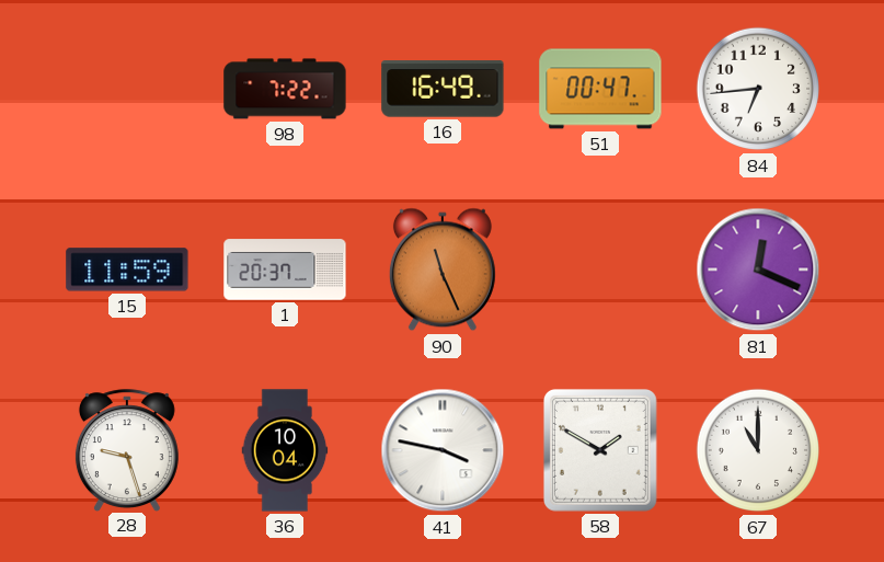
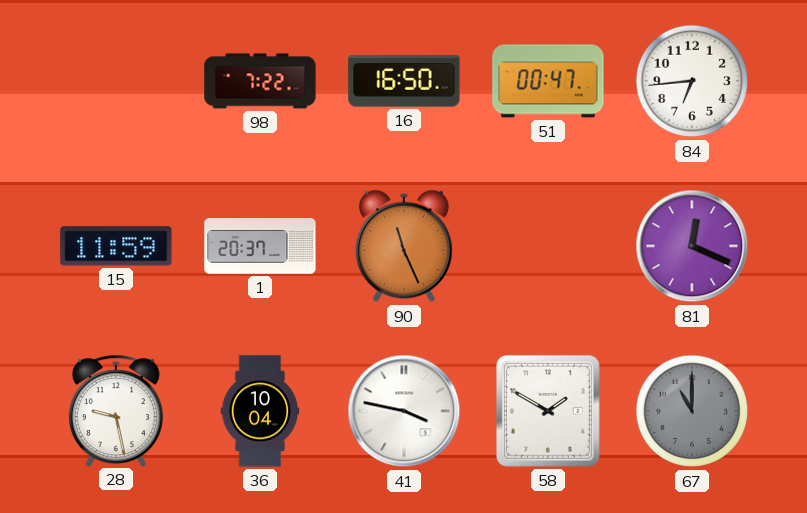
16: 16:49 -> 16:50 (404, 81)
28: 9:27 -> 9:28 (116, 411)
67 dial: white -> grey (692, 411)
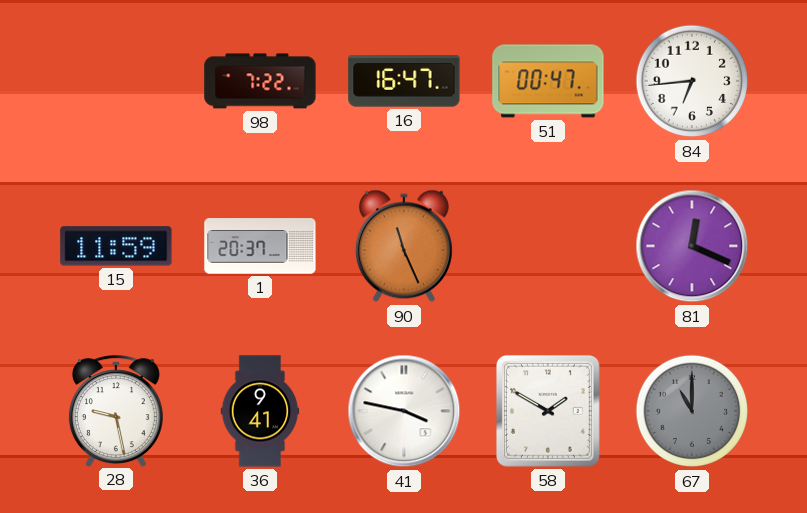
16: 16:50 -> 16:47 (404, 81)
36: 10:04 -> 9:41 (260, 411)
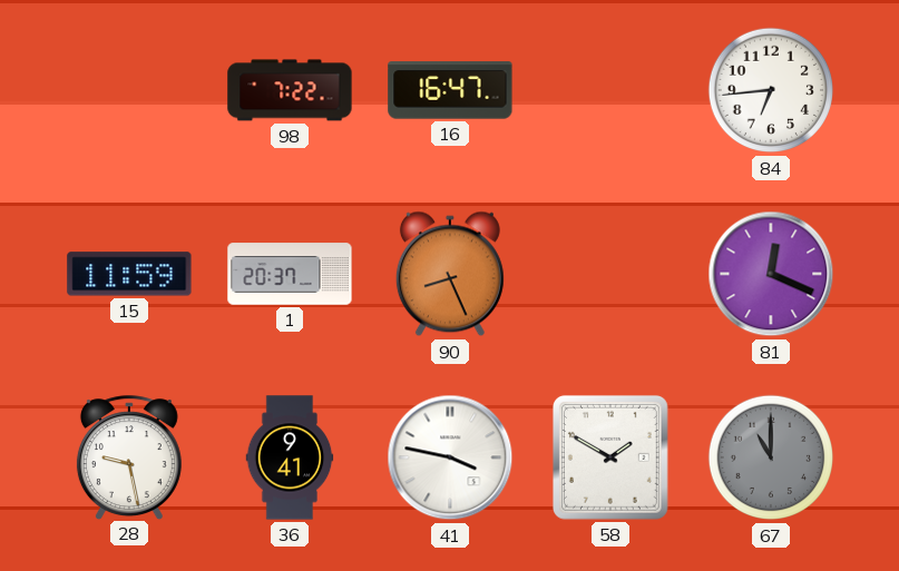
51: 00:47 -> none (548, 81)
90: 11:26 -> 8:26 (450, 274)
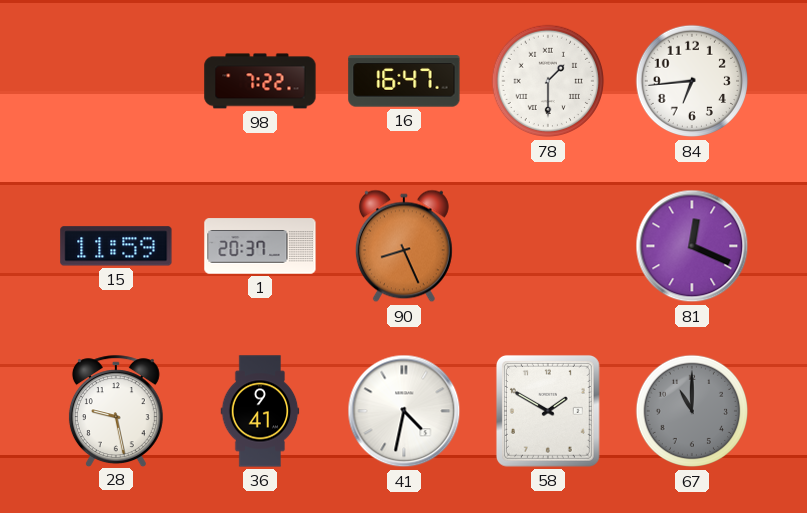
78: none -> 1:30 (548, 81)
41: 3:47 -> 4:32 (404, 411)
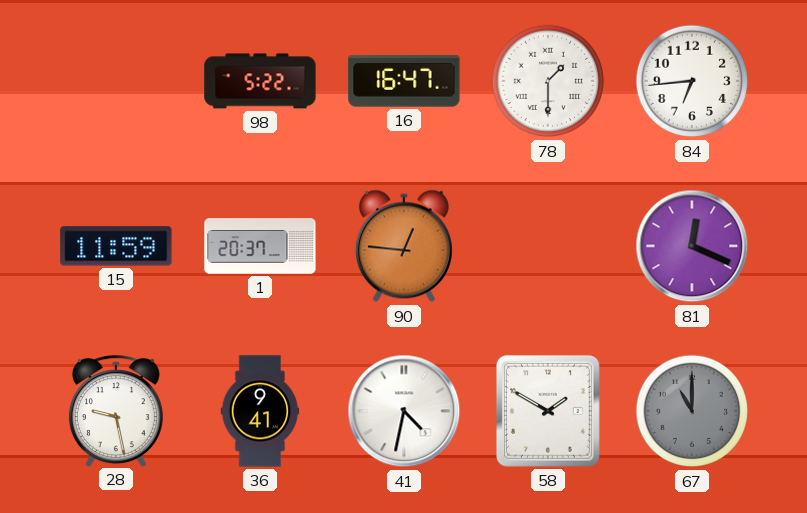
98: 7:22 -> 5:22 (260, 81)
90: 8:26 -> 12:46 (404, 246)
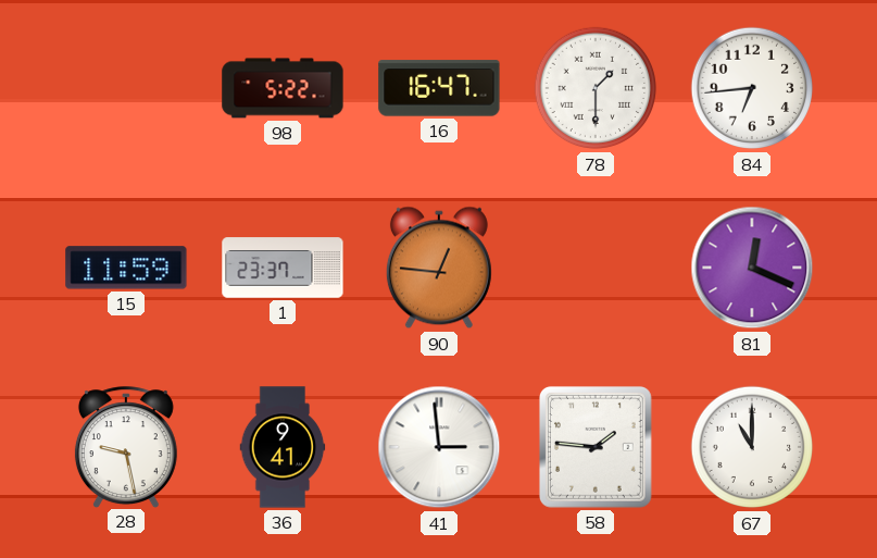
1: 20:37 -> 23:37 (283, 268)
41: 4:32 -> 2:59 (439, 447)
58: 1:50 -> 1:46 (596, 447)
67 dial: grey -> white (752, 447)
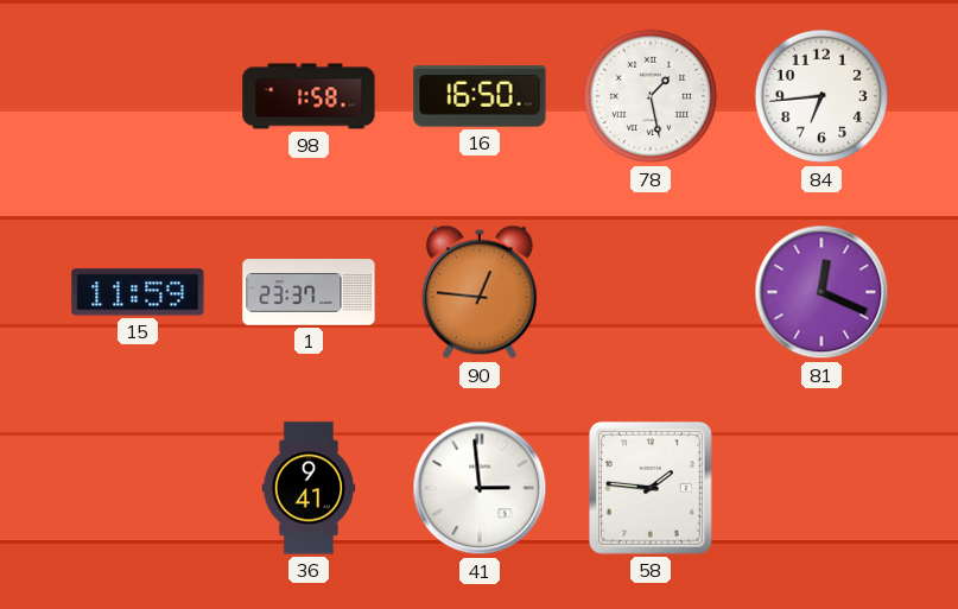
98: 5:22 -> 1:58 (309, 96)
16: 16:47 -> 16:50 (480, 96)
78: 1:30 -> 1:28 (651, 96)
28: 9:28 -> none (126, 447)
67: 11:00 -> none (752, 447)
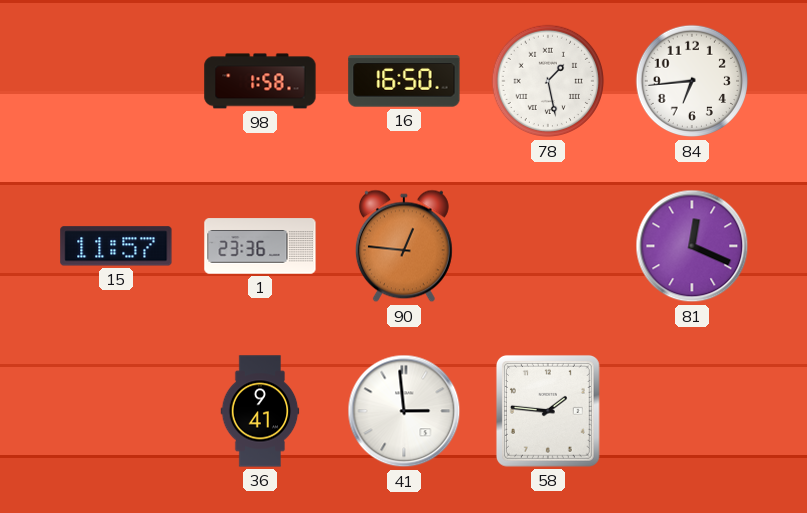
15: 11:59 -> 11:57 (116, 246)
1: 23:37 -> 23:36 (260, 246)
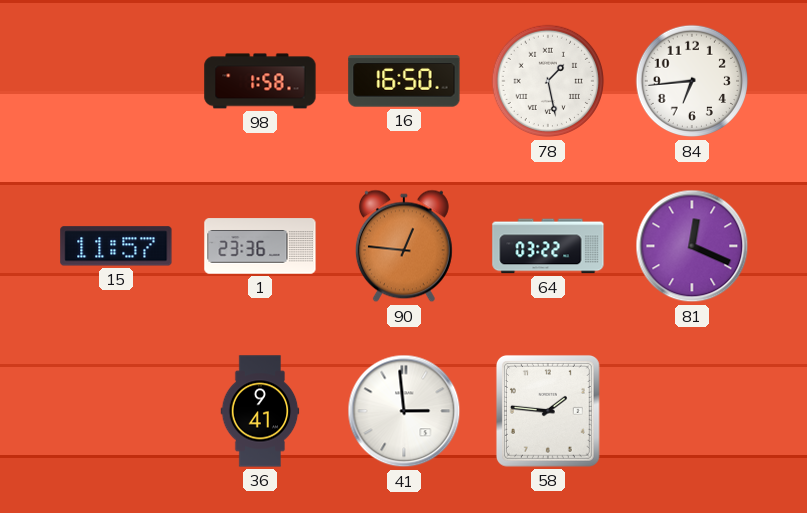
64: none -> 03:22 (548, 246)
